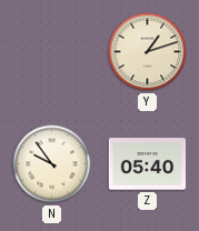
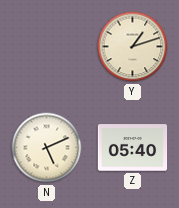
N: 9:54 -> 5:11 (47, 148)
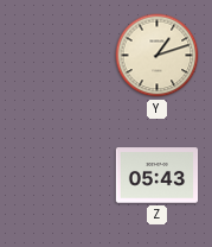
N: 5:11 -> none (47, 148)
Z: 05:40 -> 05:43 (158, 176)
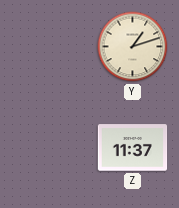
Z: 05:43 -> 11:37 (133, 148)
